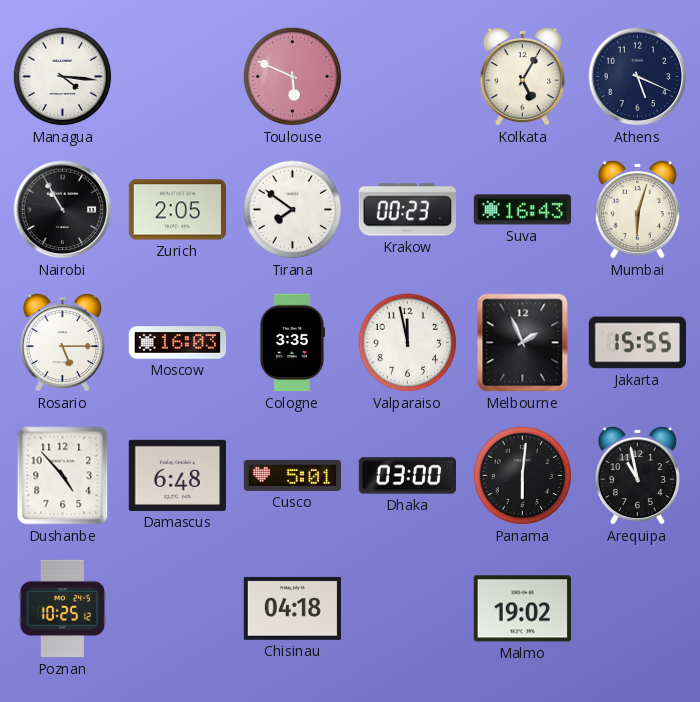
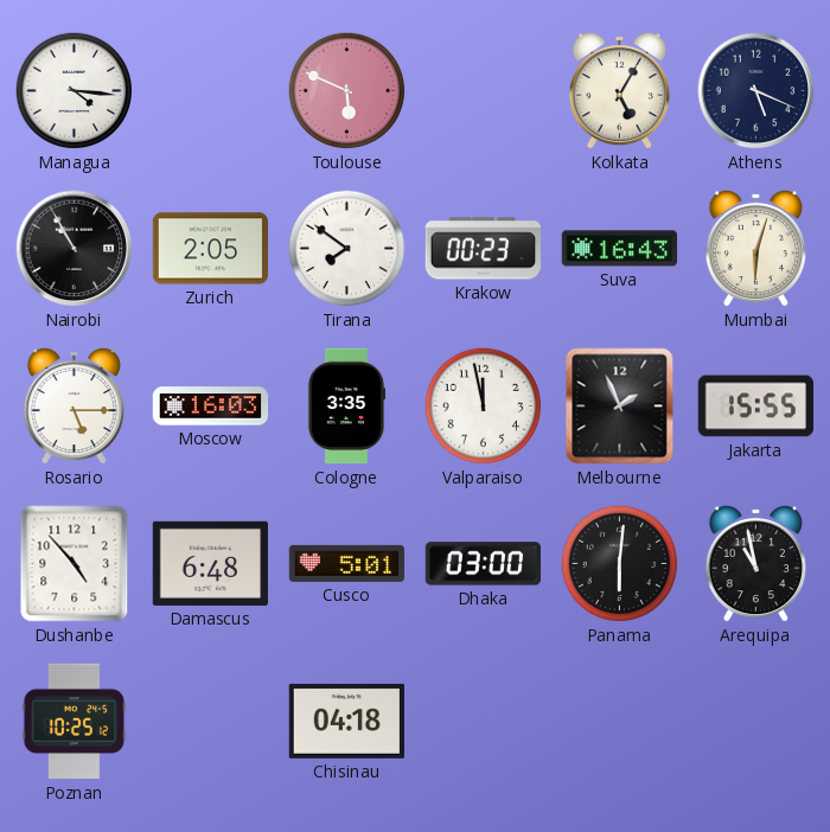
Malmo: 19:02 -> none (522, 609)
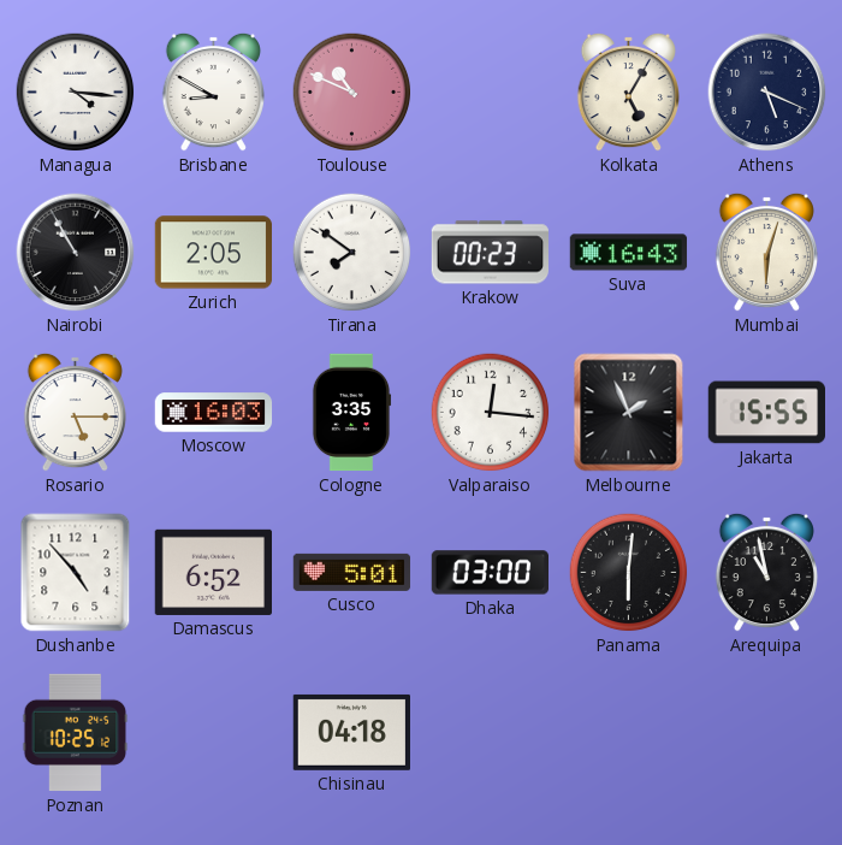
Brisbane: none -> 8:50 (213, 91)
Toulouse: 5:49 -> 10:49 (352, 93)
Valparaiso: 11:58 -> 12:16 (491, 413)
Damascus: 6:48 -> 6:52 (213, 572)
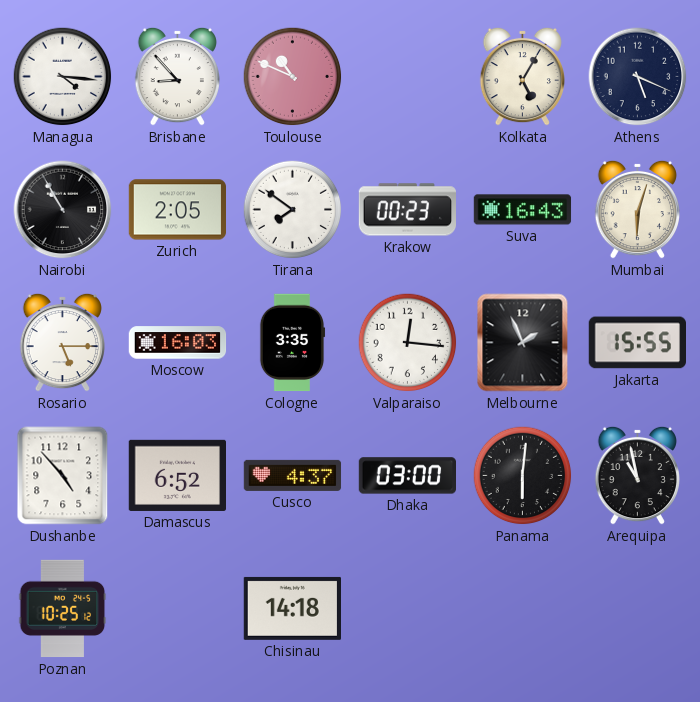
Brisbane: 8:50 -> 8:53 (177, 76)
Cusco: 5:01 -> 4:37 (293, 475)
Chisinau: 04:18 -> 14:18 (292, 608)
